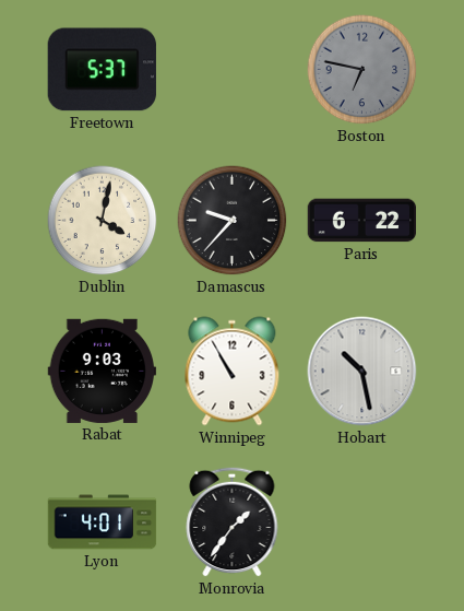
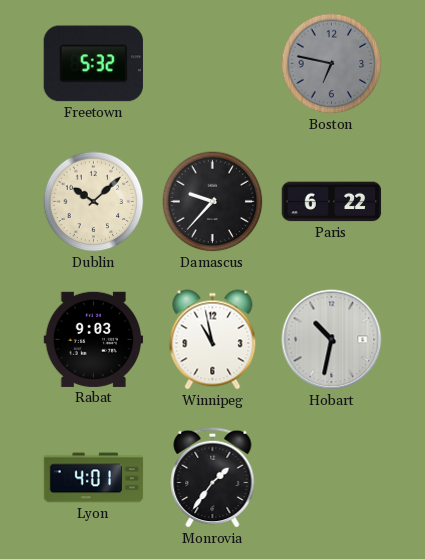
Freetown: 5:37 -> 5:32 (93, 64)
Dublin: 4:02 -> 10:08 (94, 202)
Winnipeg: 10:55 -> 10:58 (213, 340)
Hobart: 10:28 -> 10:32 (332, 340)
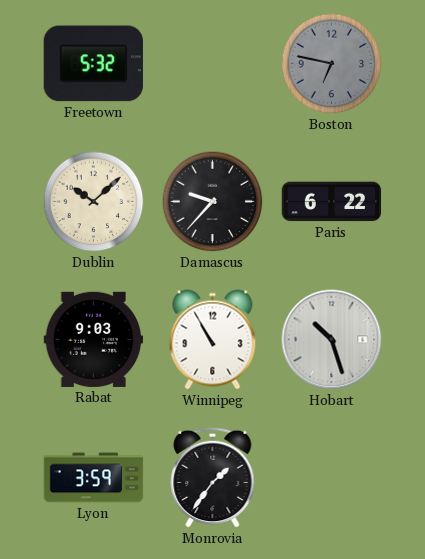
Winnipeg: 10:58 -> 10:55 (213, 340)
Hobart: 10:32 -> 10:27 (332, 340)
Lyon: 4:01 -> 3:59 (94, 478)
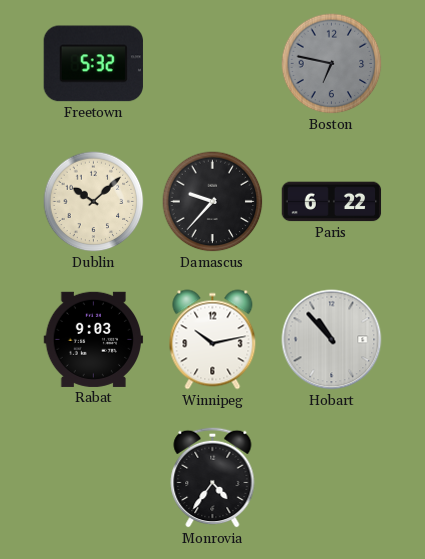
Winnipeg: 10:55 -> 10:13 (213, 340)
Hobart: 10:27 -> 10:53 (332, 340)
Lyon: 3:59 -> none (94, 478)
Monrovia: 1:36 -> 4:36 (213, 477)
